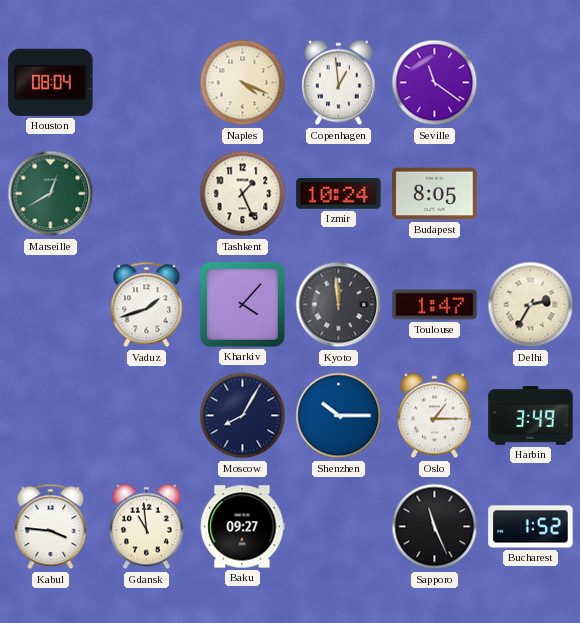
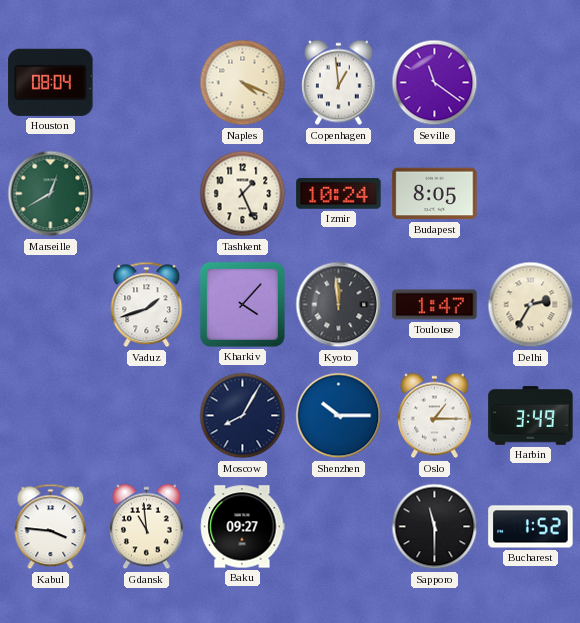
Sapporo: 11:26 -> 11:30 (435, 527)
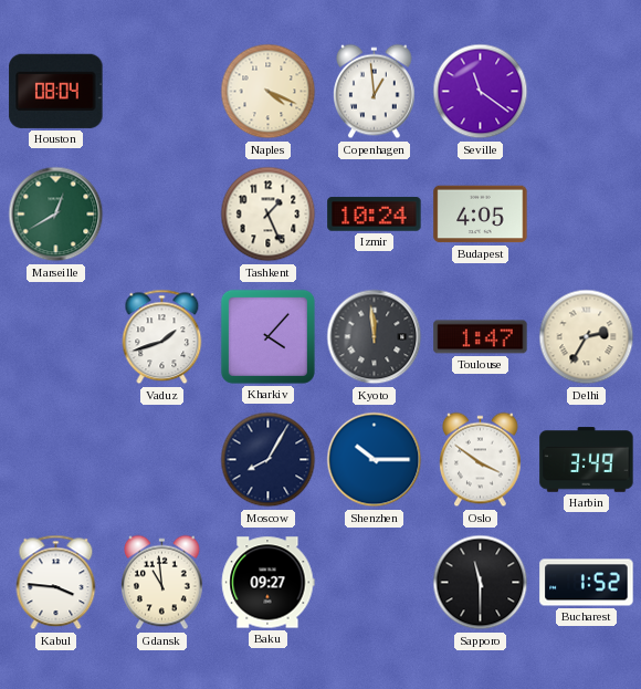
Budapest: 8:05 -> 4:05 (481, 215)
Oslo: 1:15 -> 3:51 (481, 460)
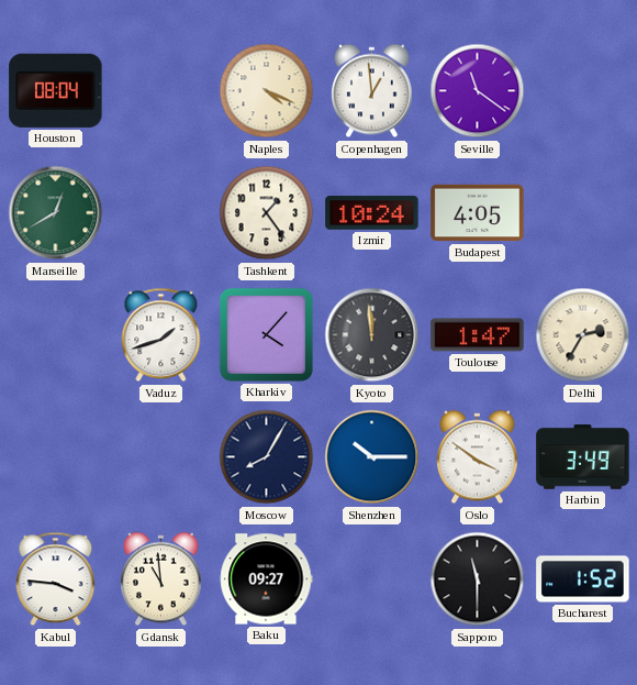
Tashkent: 1:26 -> 1:24 (267, 213)
